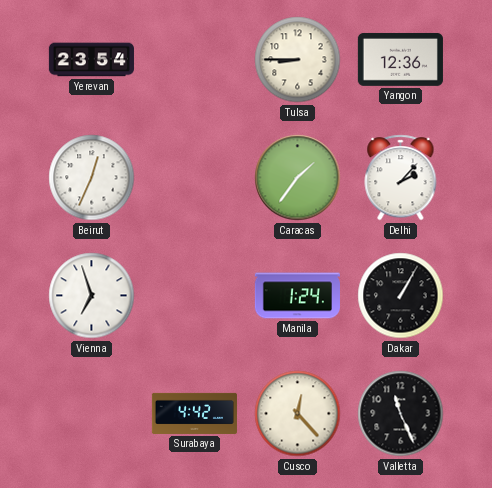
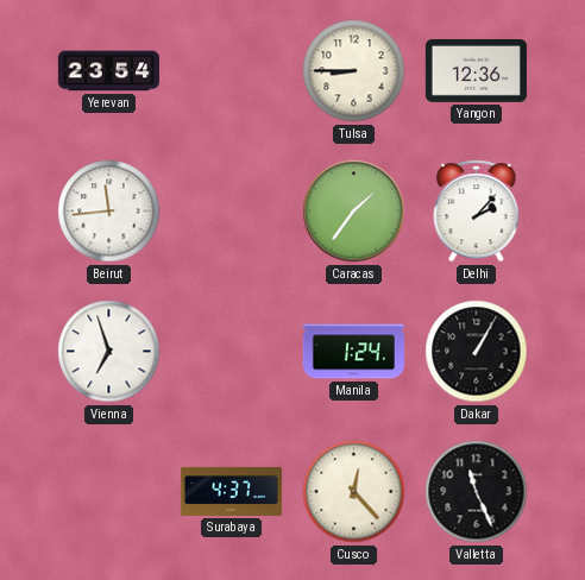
Beirut: 12:34 -> 11:44 (109, 212)
Surabaya: 4:42 -> 4:37 (231, 491)
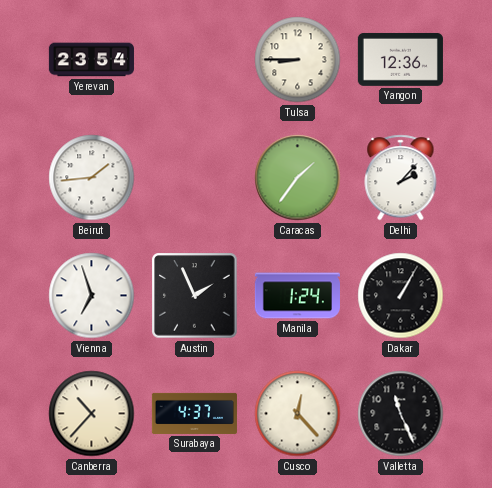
Beirut: 11:44 -> 1:44 (92, 178)
Austin: none -> 1:56 (195, 296)
Canberra: none -> 10:37 (92, 414)
